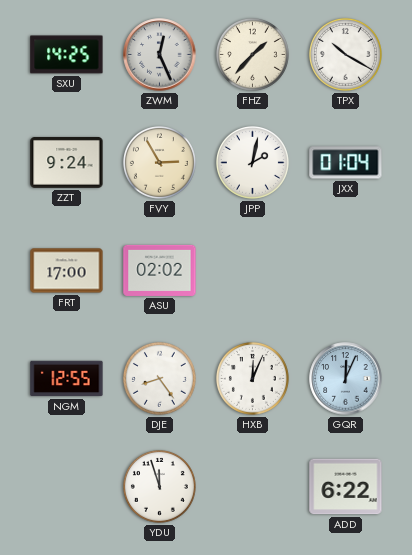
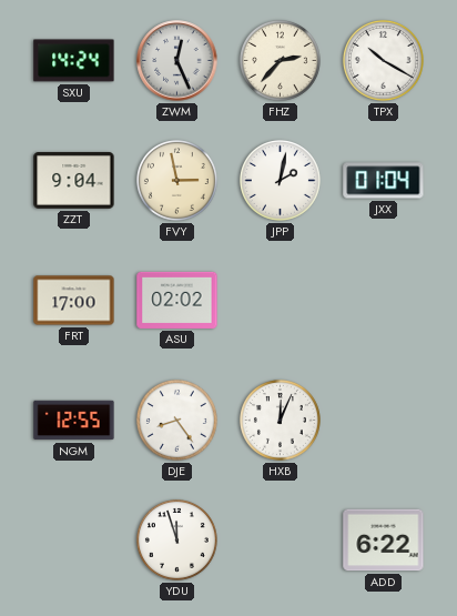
SXU: 14:25 -> 14:24 (74, 61)
FHZ: 1:37 -> 2:37 (280, 60)
ZZT: 9:24 -> 9:04 (74, 180)
FVY: 2:55 -> 2:58 (176, 180)
GQR: 12:04 -> none (346, 379)
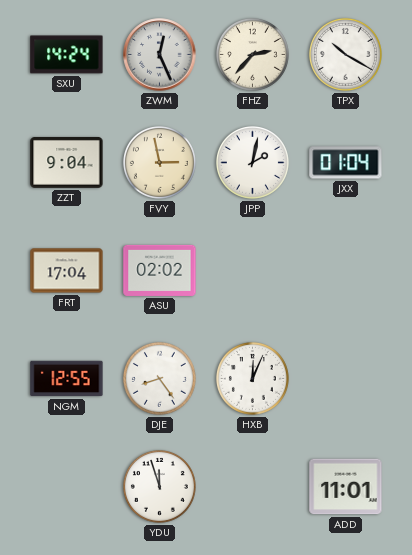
FRT: 17:00 -> 17:04 (67, 271)
ADD: 6:22 -> 11:01 (346, 487)
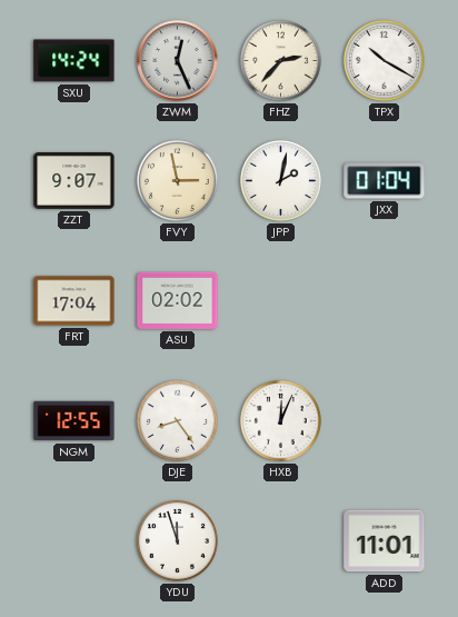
ZZT: 9:04 -> 9:07 (74, 180)
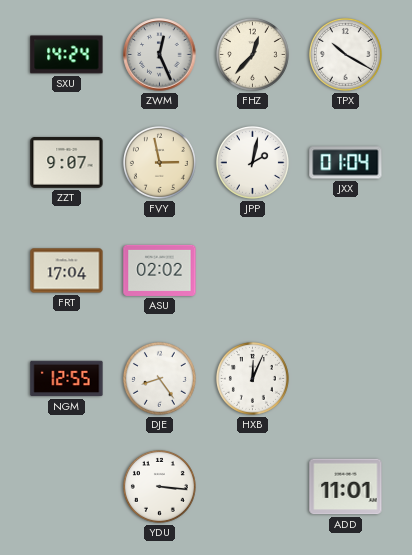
FHZ: 2:37 -> 12:37 (252, 54)
YDU: 11:57 -> 3:16 (159, 486)
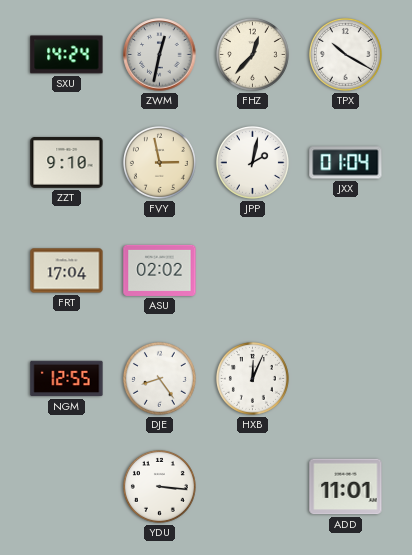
ZWM: 12:26 -> 12:32 (160, 55)
ZZT: 9:07 -> 9:10 (67, 162)
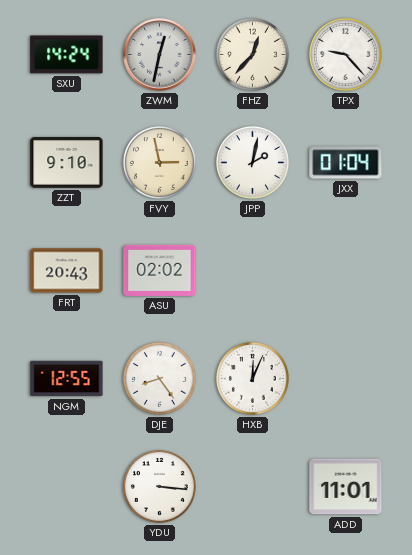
TPX: 10:20 -> 9:23 (345, 54)
FRT: 17:04 -> 20:43 (67, 271)
